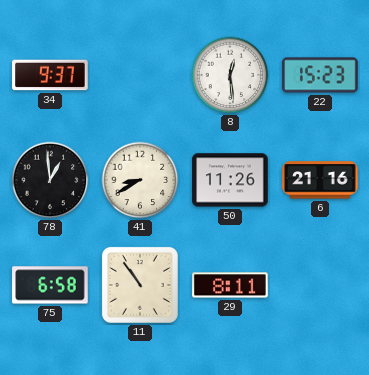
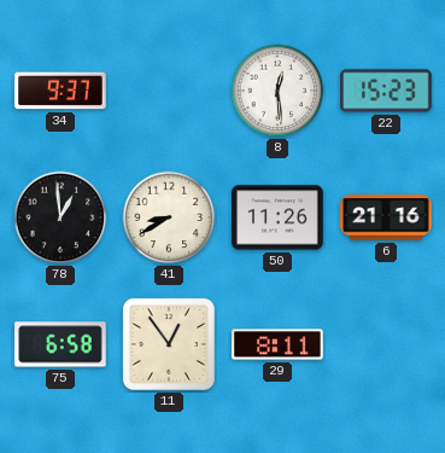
11: 10:54 -> 12:54 (169, 344)
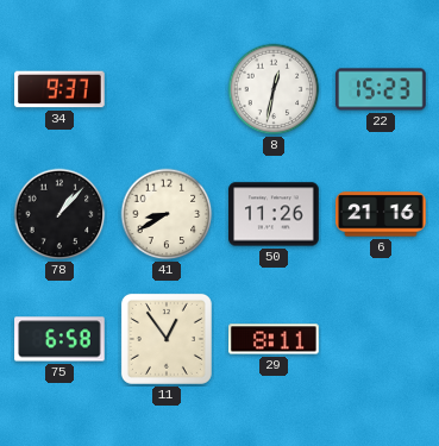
8: 12:29 -> 12:32 (274, 89)
78: 12:59 -> 1:07 (59, 214)
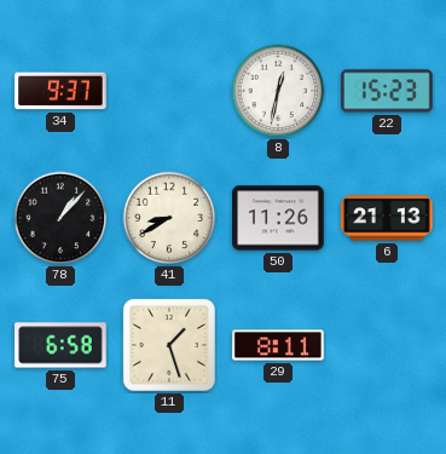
6: 21:16 -> 21:13 (387, 218)
11: 12:54 -> 1:27 (169, 345)
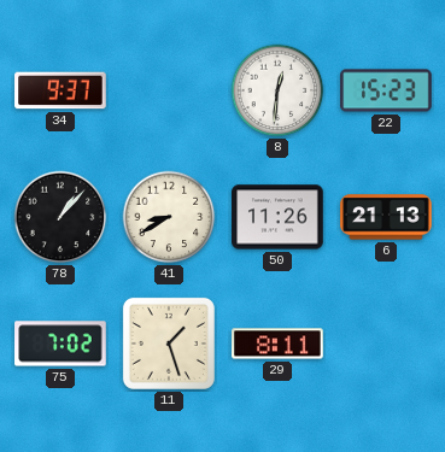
8: 12:32 -> 12:31 (277, 90)
75: 6:58 -> 7:02 (60, 344)
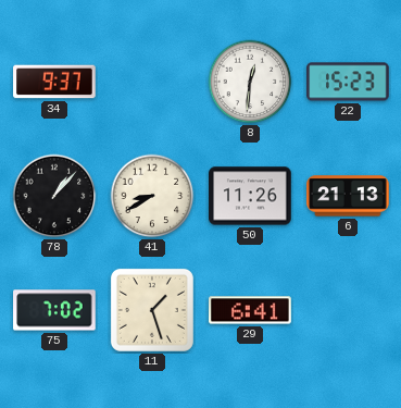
29: 8:11 -> 6:41 (250, 310)
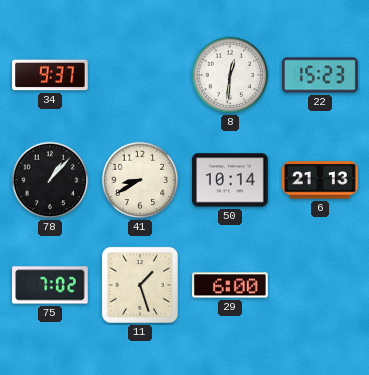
50: 11:26 -> 10:14 (230, 180)
29: 6:41 -> 6:00 (230, 285)
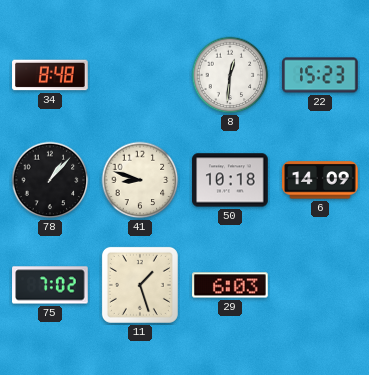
34: 9:37 -> 8:48 (50, 75)
41: 8:40 -> 8:48 (140, 180)
50: 10:14 -> 10:18 (230, 180)
6: 21:13 -> 14:09 (320, 180)
29: 6:00 -> 6:03 (230, 285)
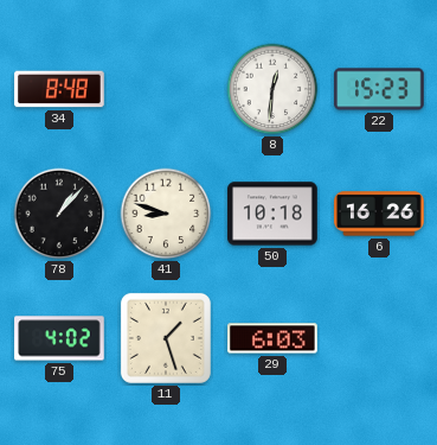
6: 14:09 -> 16:26 (379, 214)
75: 7:02 -> 4:02 (59, 338)
